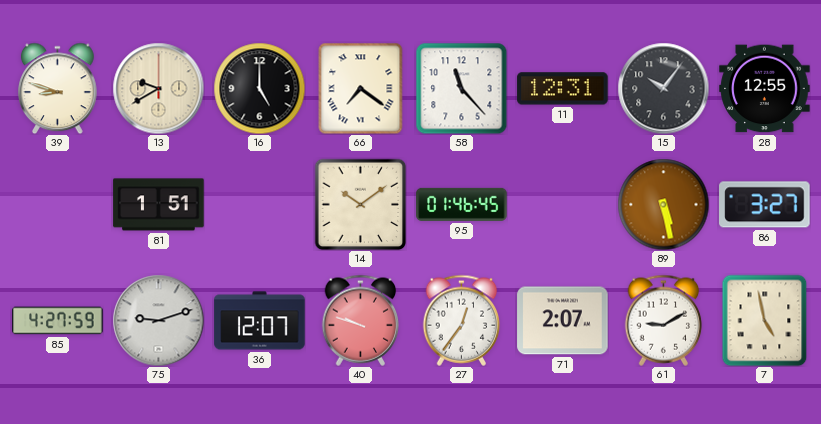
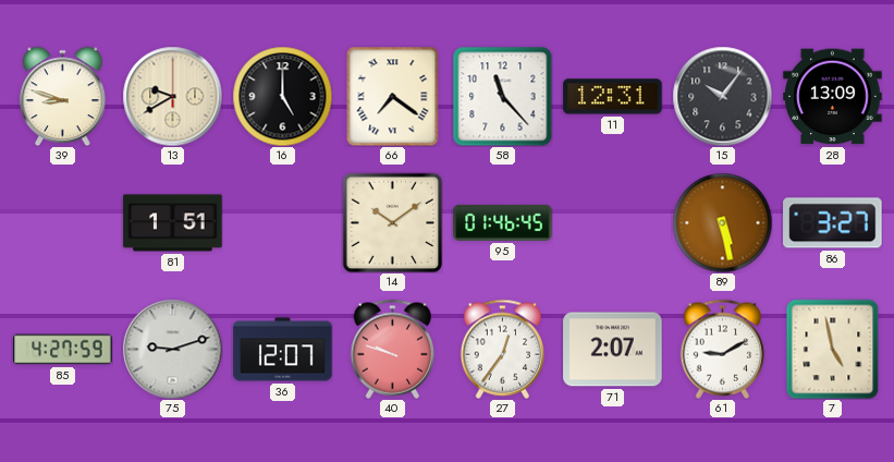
28: 12:55 -> 13:09 (833, 97)
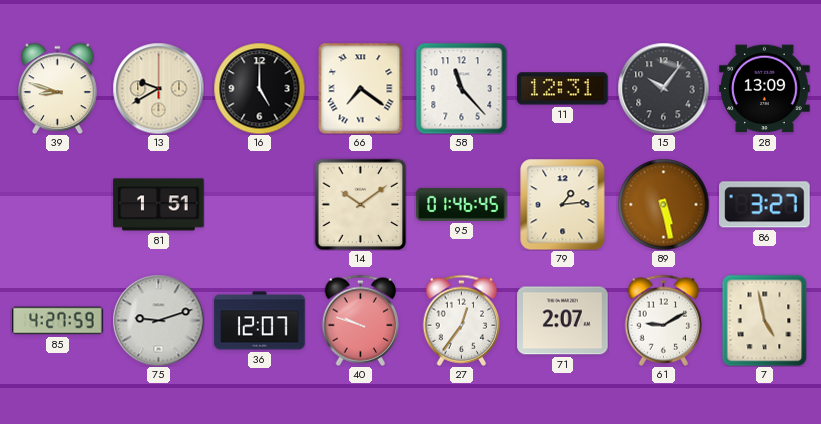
79: none -> 1:14 (563, 204)
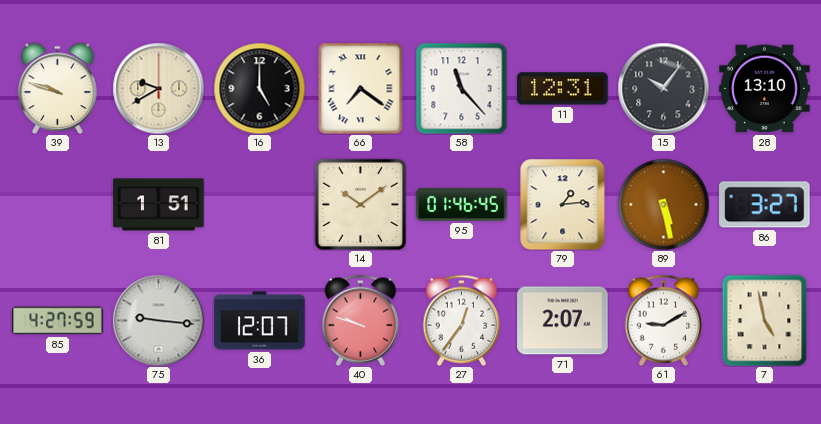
39: 8:48 -> 9:48 (58, 88)
28: 13:09 -> 13:10 (765, 89)
75: 9:12 -> 9:16 (158, 320)
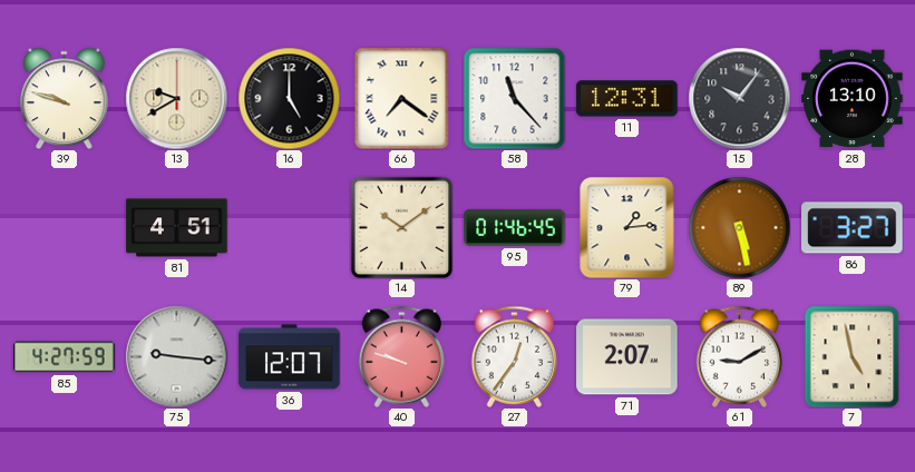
81: 1:51 -> 4:51 (177, 228)
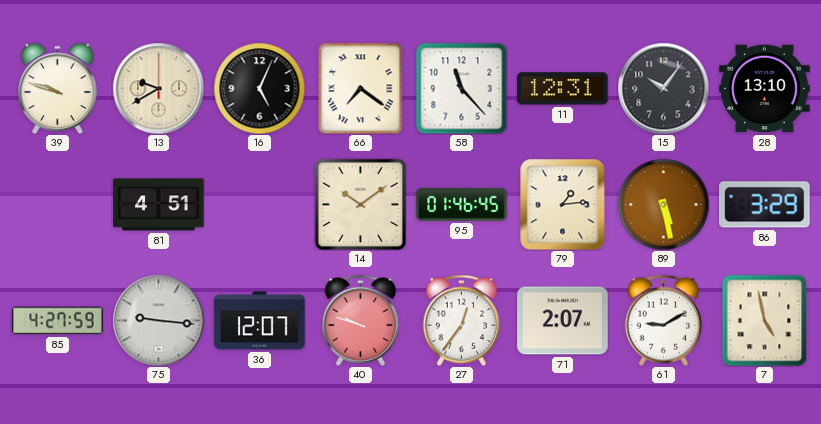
16: 5:00 -> 5:04 (259, 88)
86: 3:27 -> 3:29 (765, 205)
